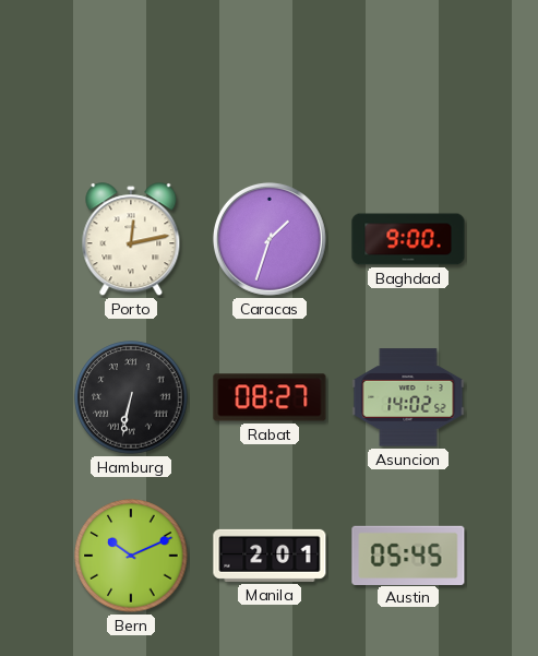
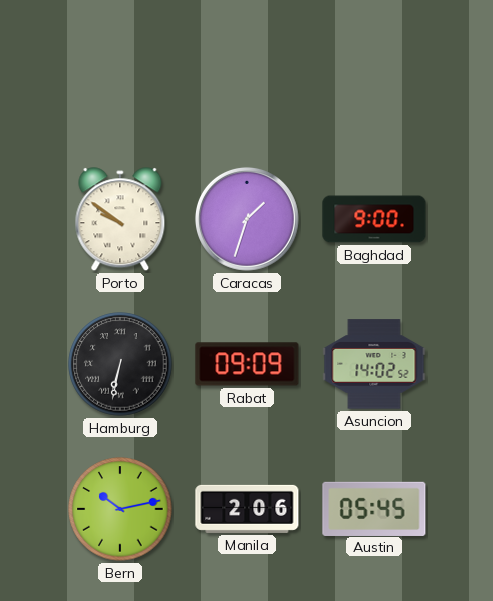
Porto: 12:13 -> 9:51 (120, 220)
Rabat: 08:27 -> 09:09 (247, 364)
Bern: 10:11 -> 10:13 (120, 509)
Manila: 2:01 -> 2:06 (247, 509)
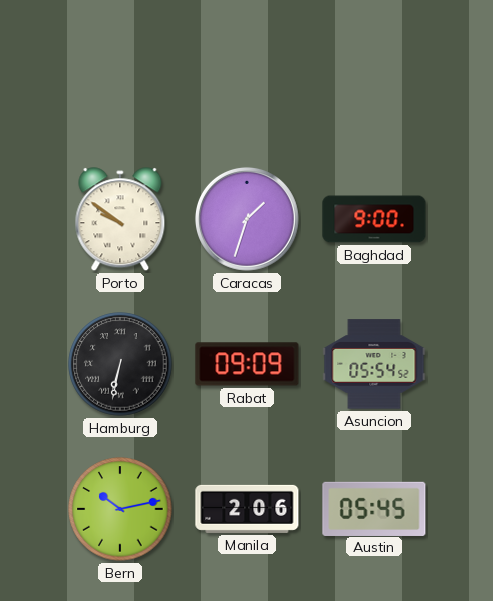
Asuncion: 14:02 -> 05:54 (374, 364)
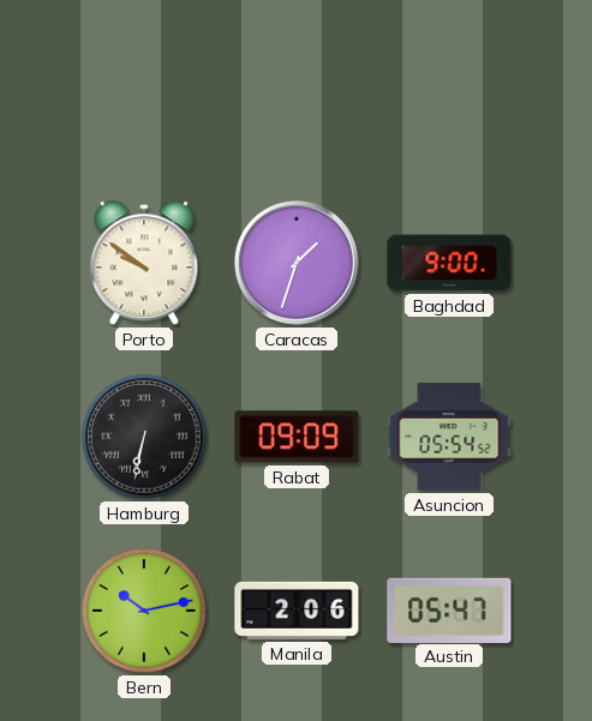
Austin: 05:45 -> 05:47 (449, 609)
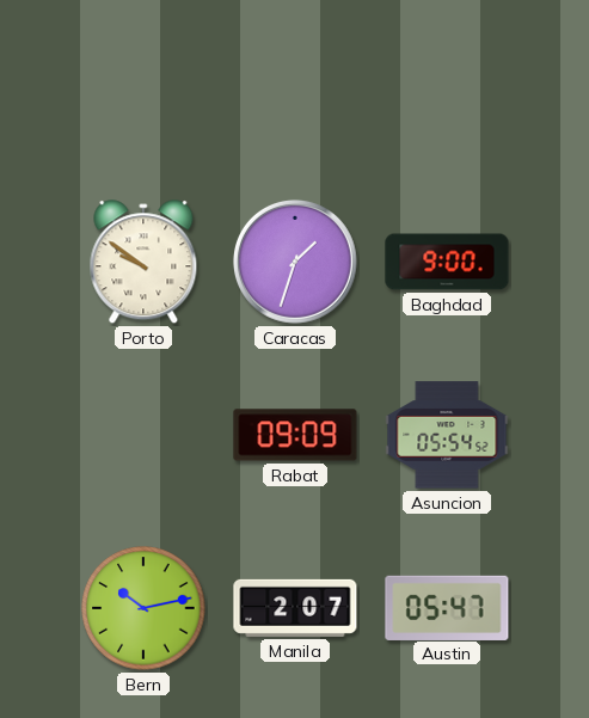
Hamburg: 6:32 -> none (144, 437)
Manila: 2:06 -> 2:07 (295, 608)
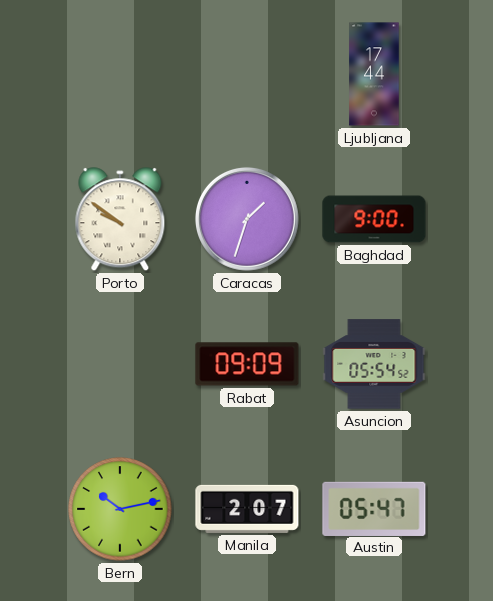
Ljubljana: none -> 17:44 (374, 74)
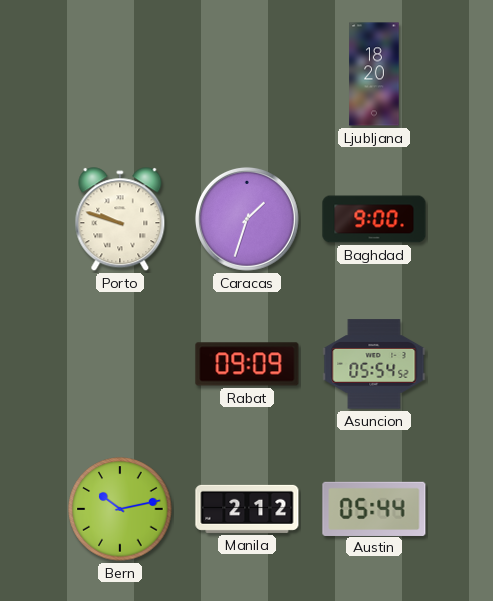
Ljubljana: 17:44 -> 18:20 (374, 74)
Porto: 9:51 -> 9:48 (120, 220)
Manila: 2:07 -> 2:12 (247, 509)
Austin: 05:47 -> 05:44 (374, 508)
